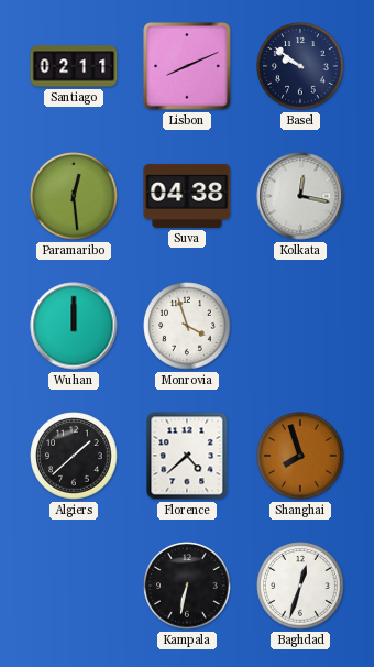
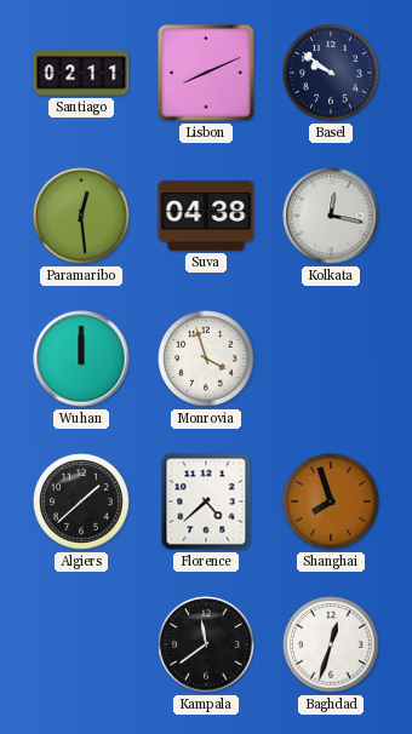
Kampala: 6:32 -> 11:39 (206, 644)
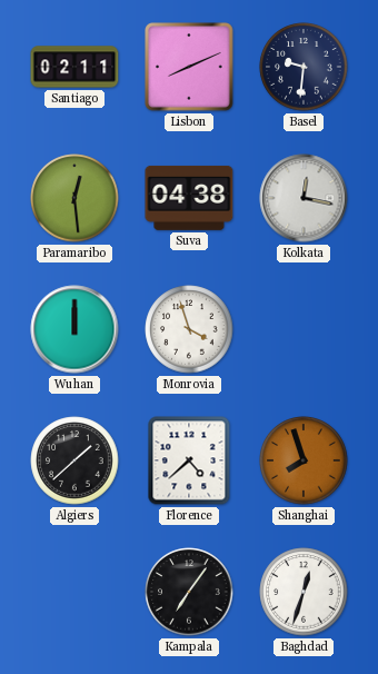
Basel: 9:51 -> 9:31 (304, 67)
Kampala: 11:39 -> 7:06 (189, 592)
